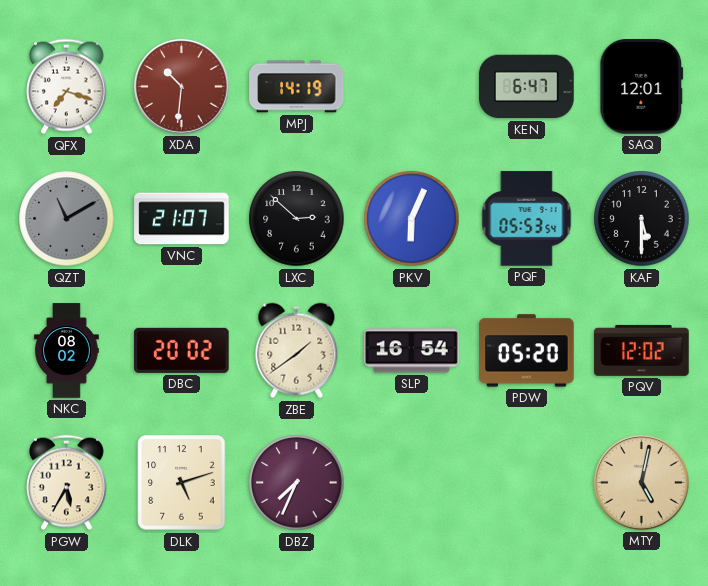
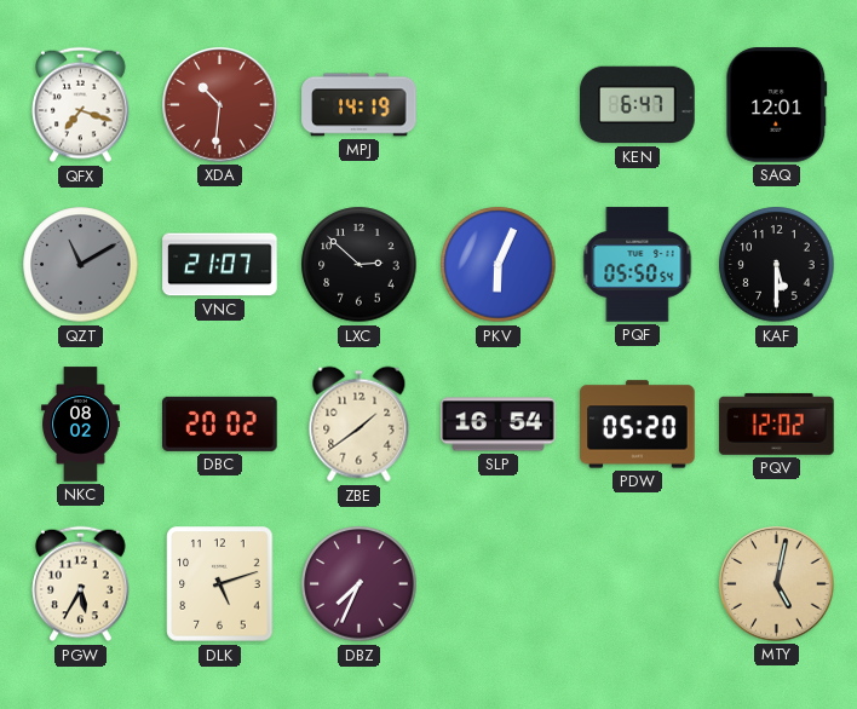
PQF: 05:53 -> 05:50 (638, 265)
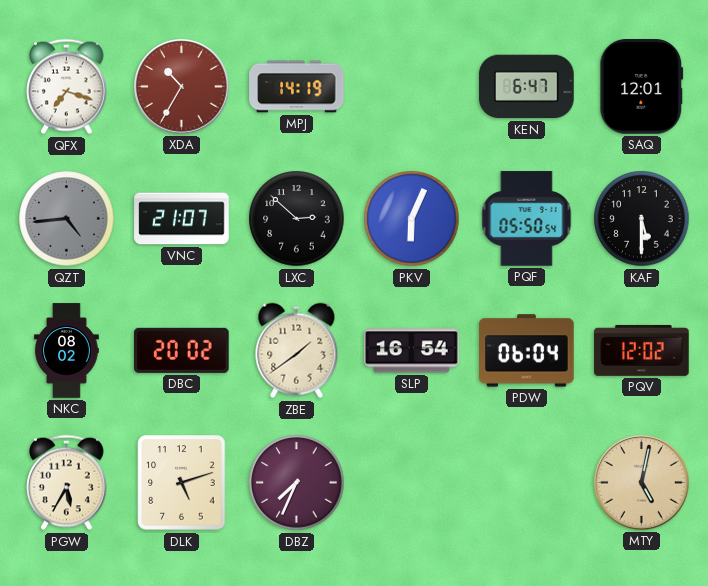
XDA: 10:31 -> 10:35 (182, 87)
QZT: 11:10 -> 4:44 (67, 219)
PDW: 05:20 -> 06:04 (527, 351)
